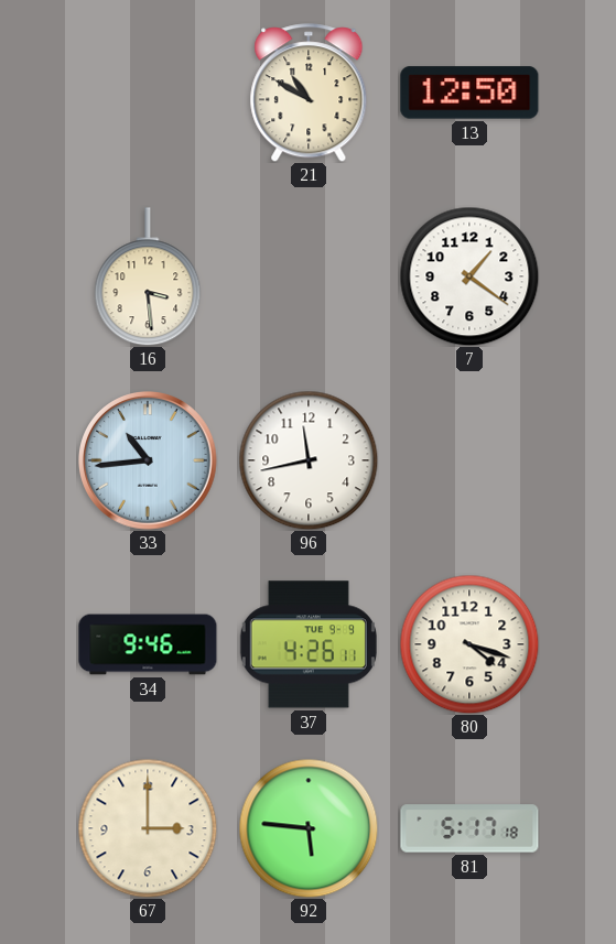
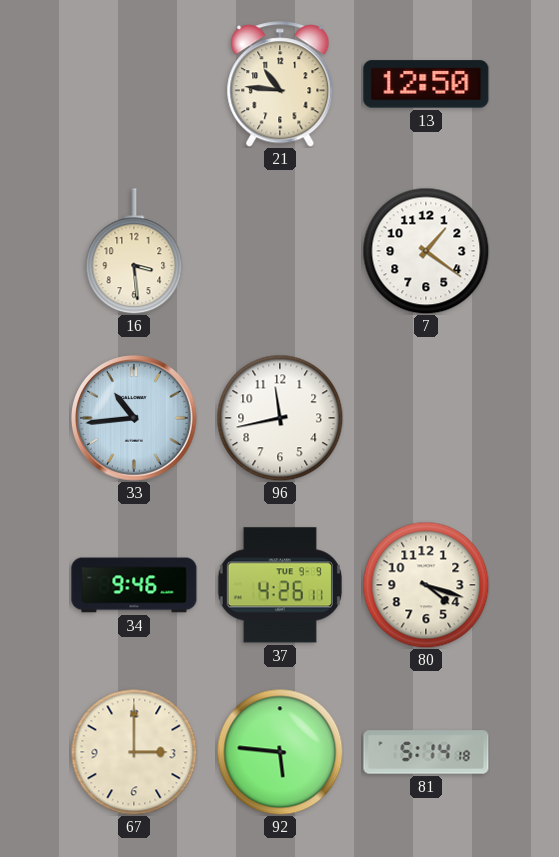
21: 10:50 -> 10:46 (280, 84)
81: 5:17 -> 5:14 (426, 752)
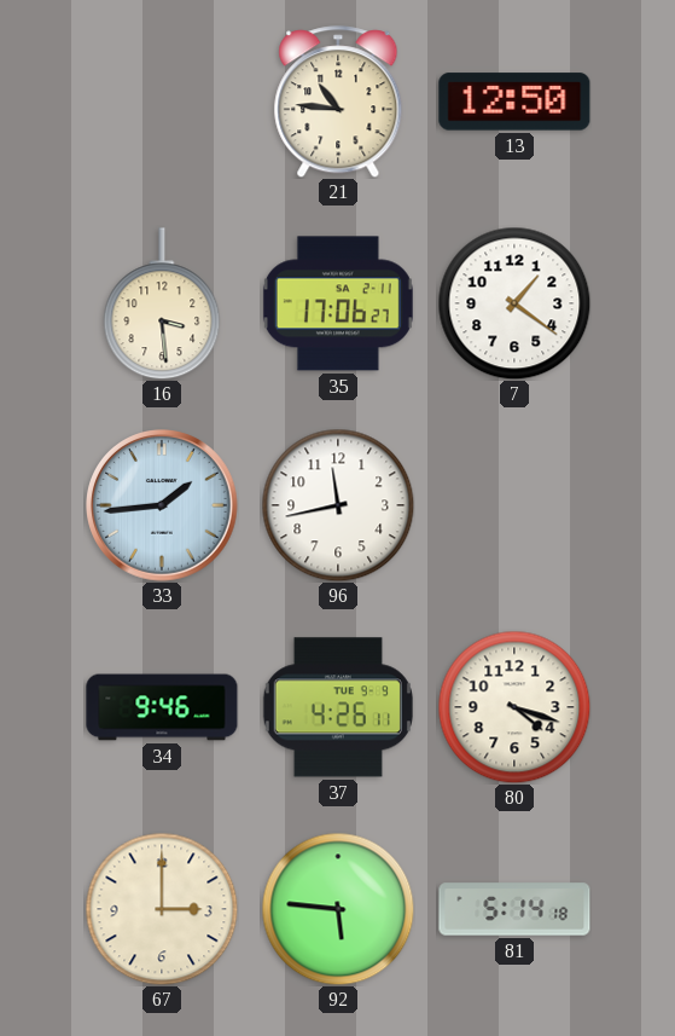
35: none -> 17:06 (338, 303)
33: 10:44 -> 1:44 (162, 505)
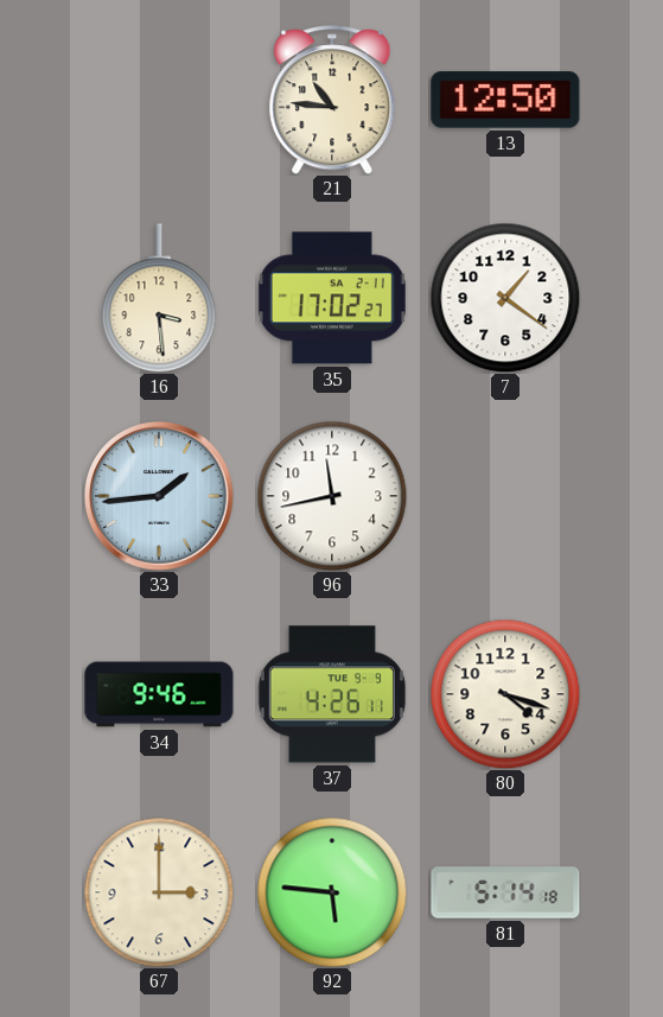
35: 17:06 -> 17:02 (332, 298)
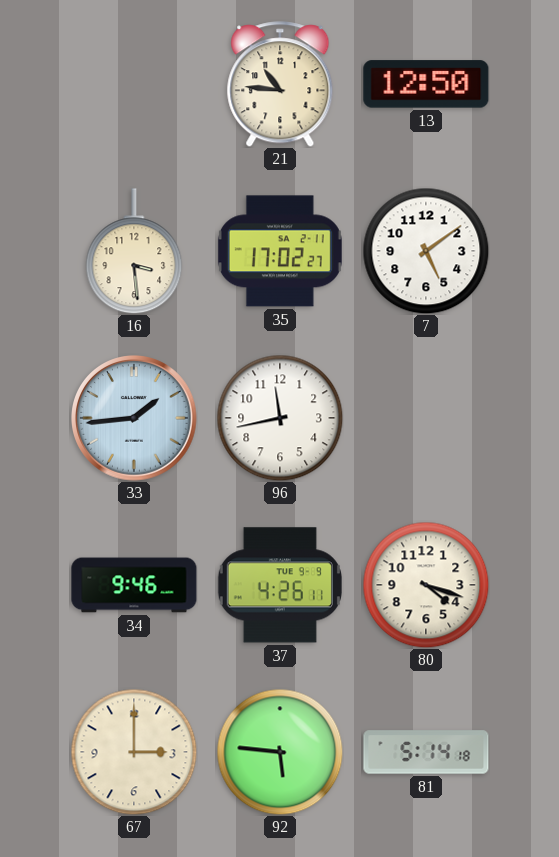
7: 1:21 -> 5:09 (426, 251)
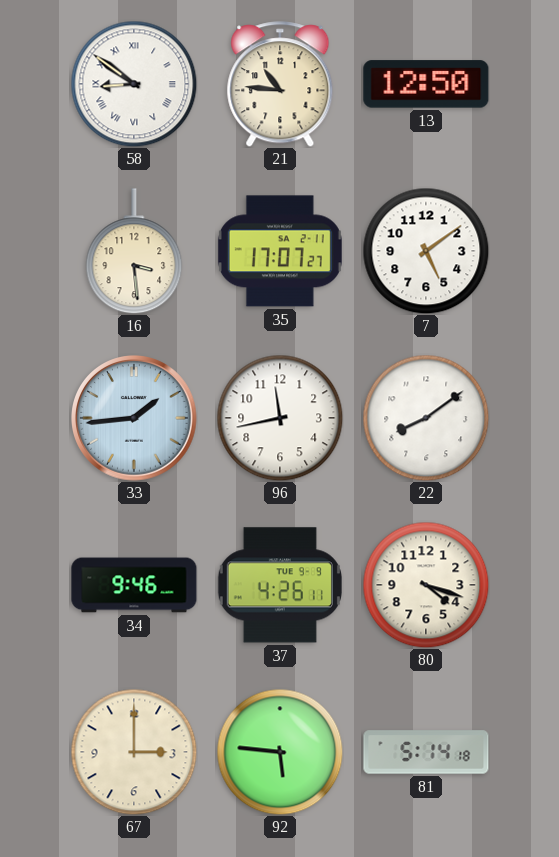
58: none -> 8:51 (134, 84)
35: 17:02 -> 17:07 (280, 251)
22: none -> 8:09 (426, 418)
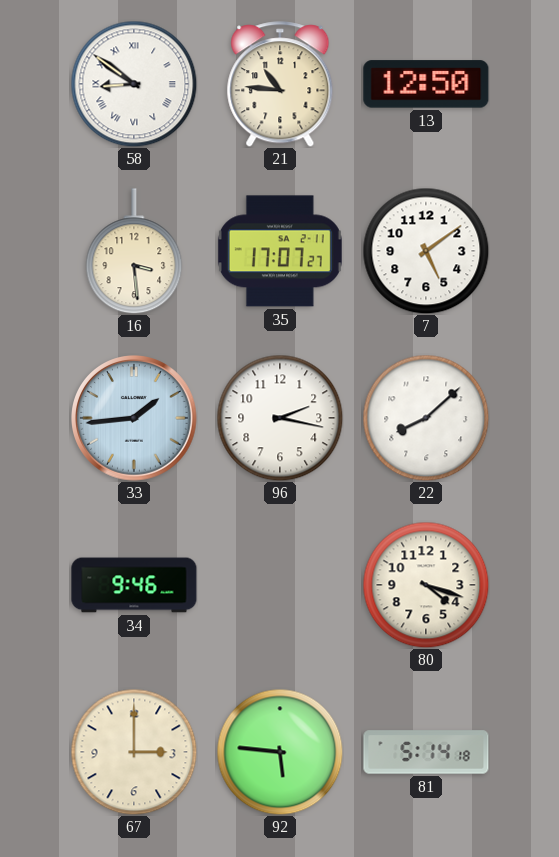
96: 11:43 -> 2:17 (280, 418)
22: 8:09 -> 8:08 (426, 418)
37: 4:26 -> none (280, 585)
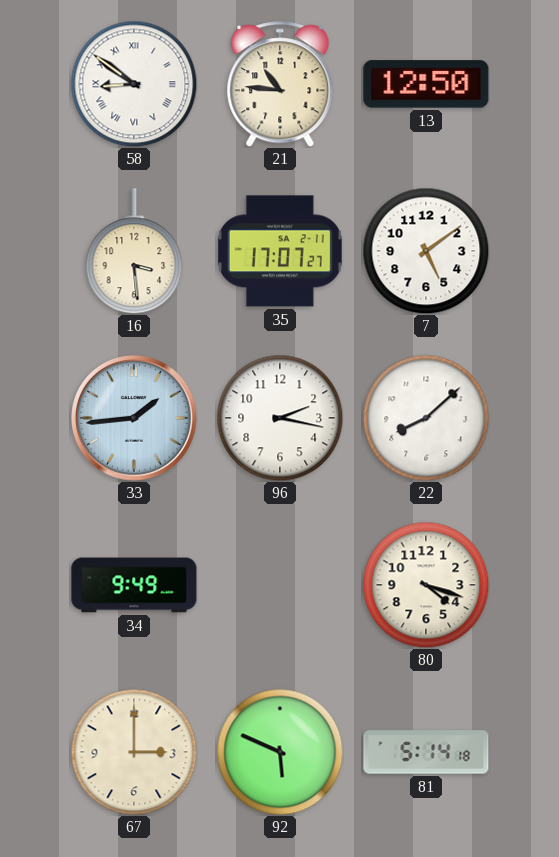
34: 9:46 -> 9:49 (134, 585)
92: 5:46 -> 5:49 (280, 752)
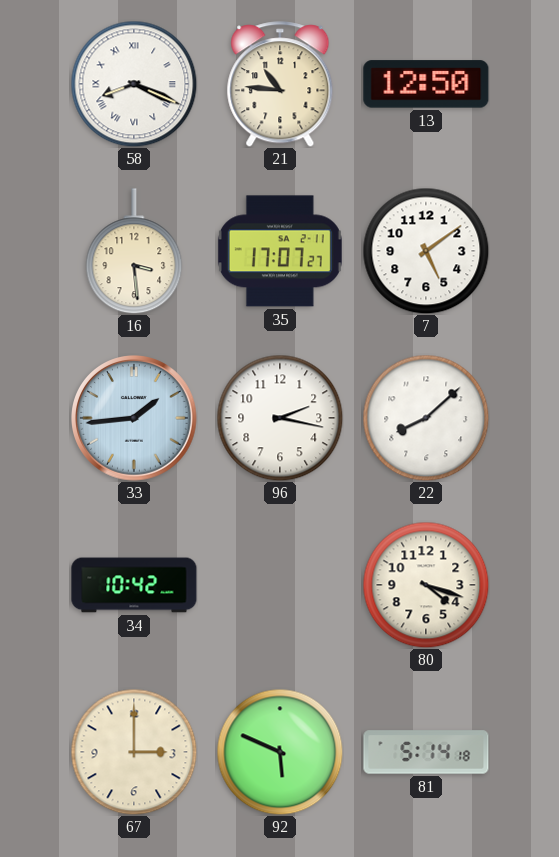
58: 8:51 -> 8:19 (134, 84)
34: 9:49 -> 10:42 (134, 585)
